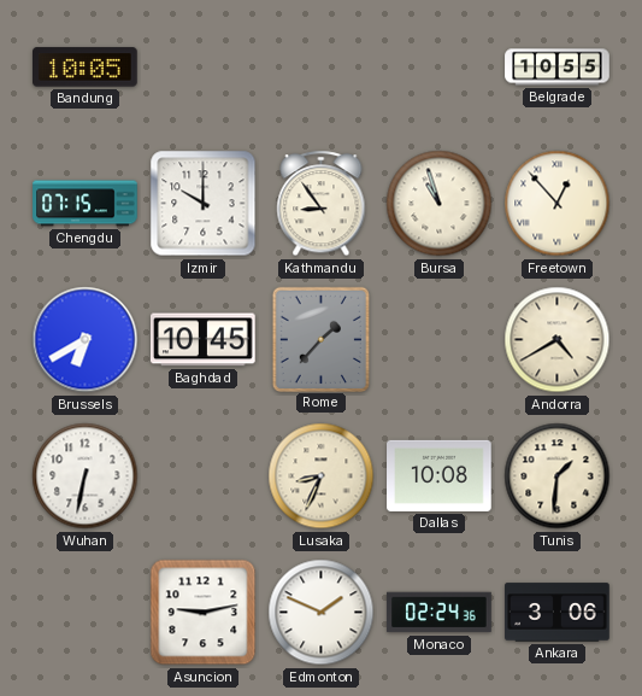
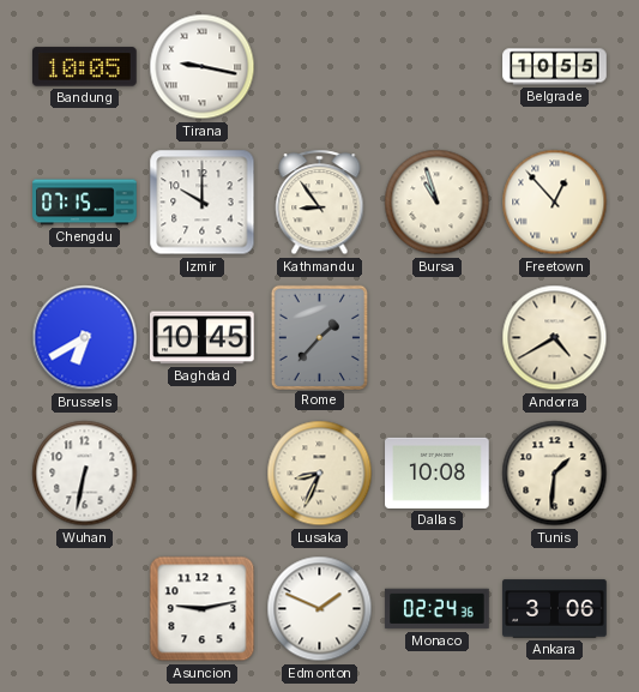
Tirana: none -> 9:17 (203, 67)
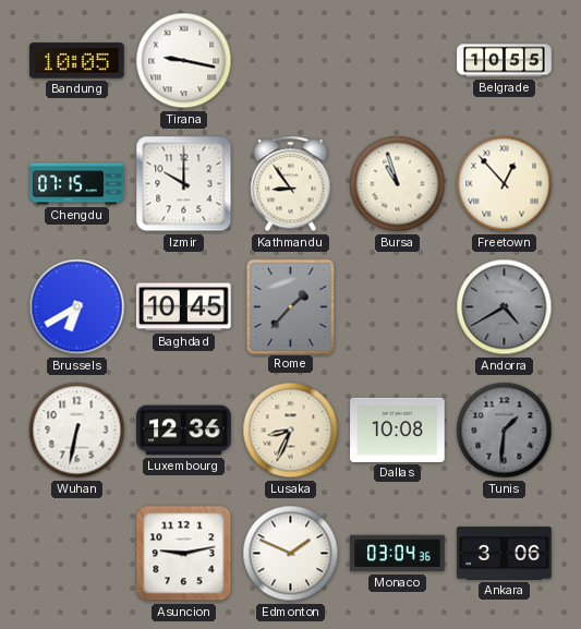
Andorra dial: cream -> grey (505, 307)
Luxembourg: none -> 12:36 (184, 431)
Tunis dial: cream -> grey (505, 431)
Monaco: 02:24 -> 03:04 (398, 554)
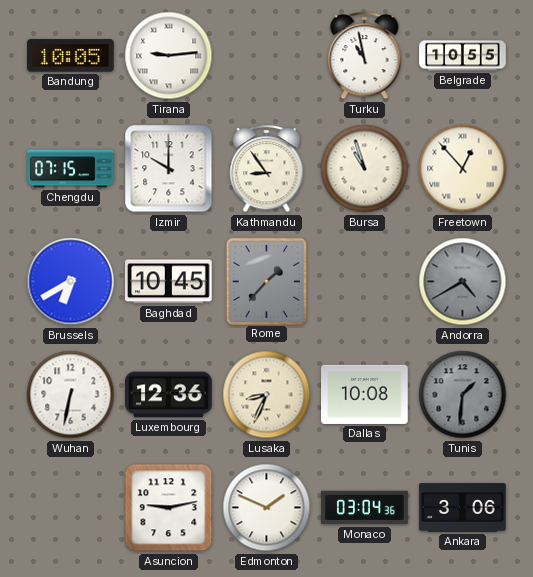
Tirana: 9:17 -> 9:14 (169, 56)
Turku: none -> 10:58 (365, 56)
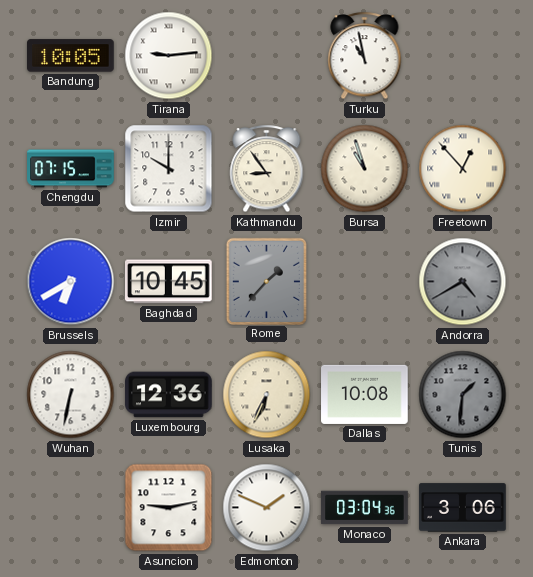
Belgrade: 10:55 -> none (463, 56)
Lusaka: 8:34 -> 6:34 (267, 395)
